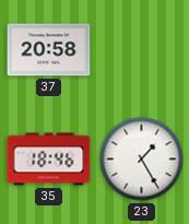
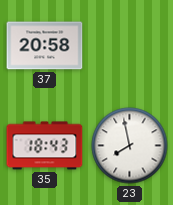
35: 18:46 -> 18:43 (45, 146)
23: 1:25 -> 7:58 (130, 146)
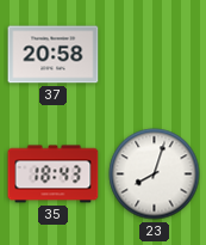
23: 7:58 -> 8:03 (155, 174)
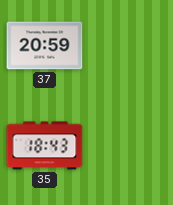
37: 20:58 -> 20:59 (45, 46)
23: 8:03 -> none (155, 174)
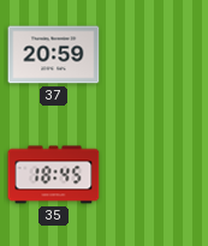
35: 18:43 -> 18:45 (54, 175)
